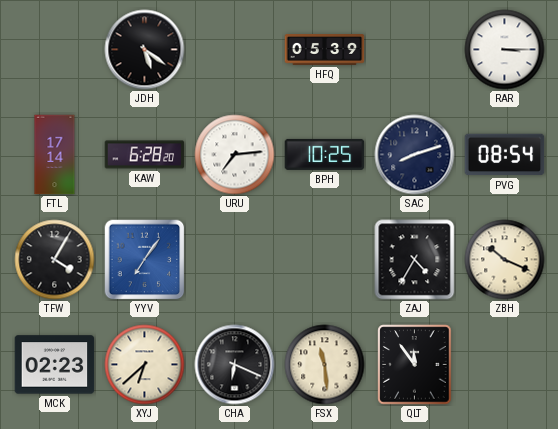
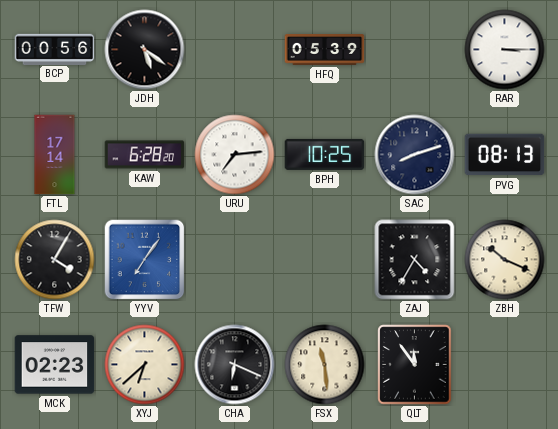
BCP: none -> 00:56 (55, 49)
PVG: 08:54 -> 08:13 (505, 155)
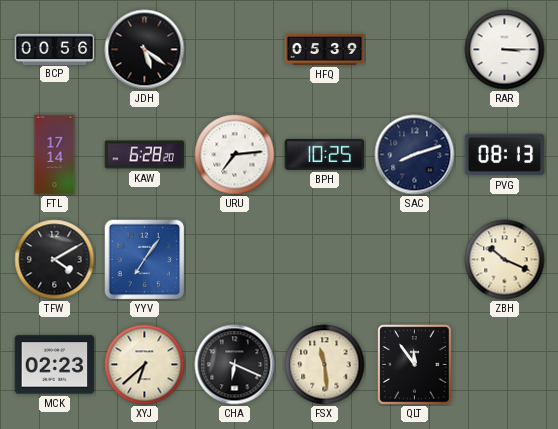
TFW: 4:05 -> 4:10 (55, 260)
ZAJ: 4:35 -> none (415, 260)
